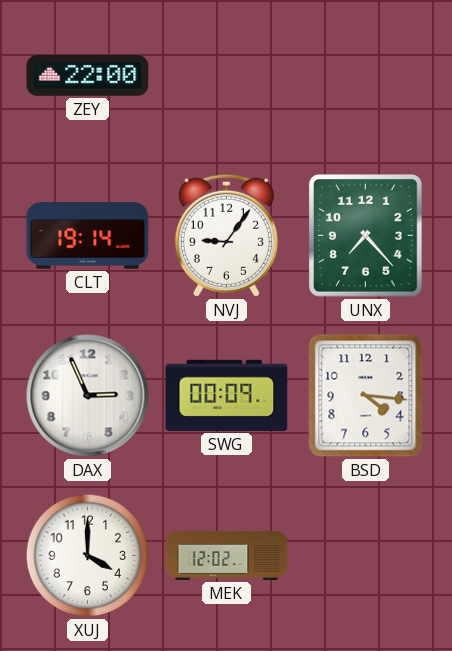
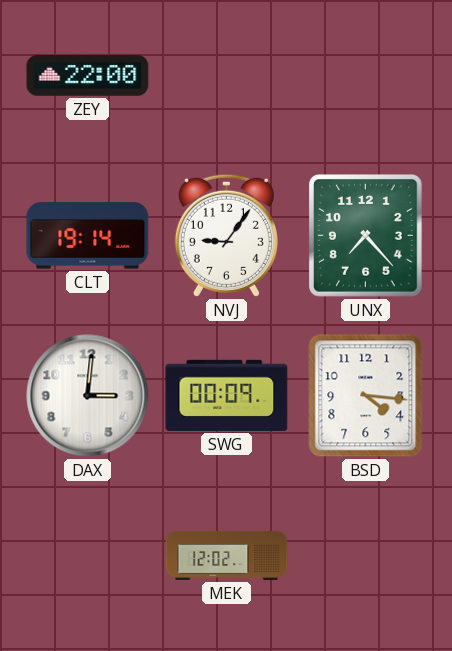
DAX: 2:56 -> 3:01 (88, 396)
XUJ: 4:00 -> none (88, 556)
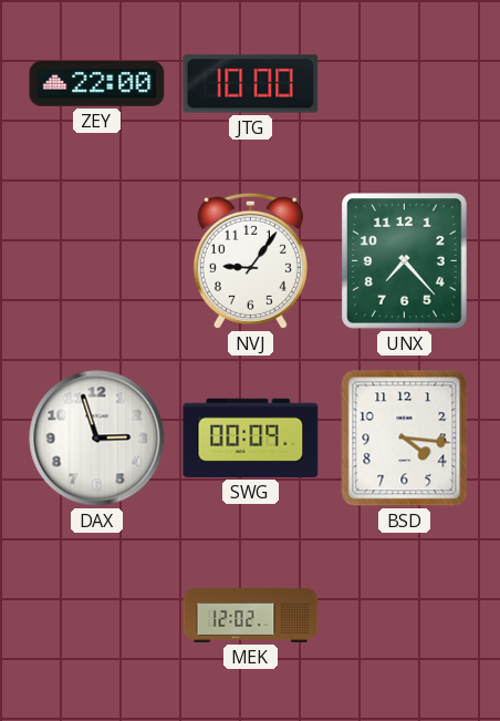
JTG: none -> 10:00 (251, 84)
CLT: 19:14 -> none (88, 236)
DAX: 3:01 -> 2:57 (97, 439)
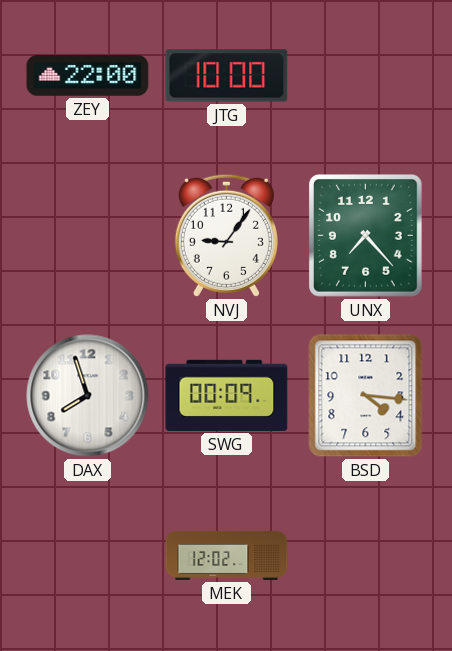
DAX: 2:57 -> 7:57 (88, 396)
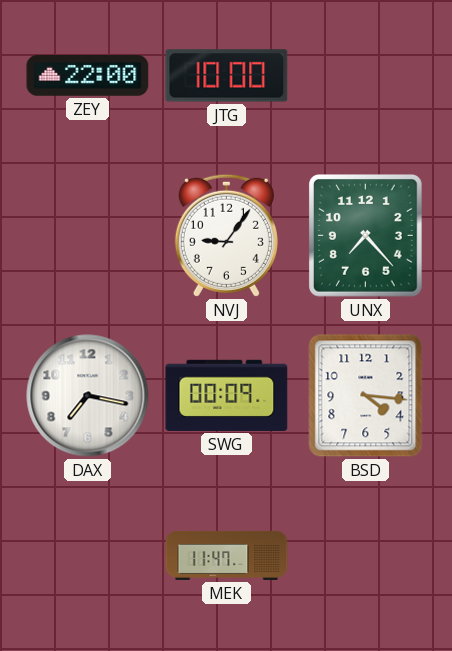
DAX: 7:57 -> 7:17 (88, 396)
MEK: 12:02 -> 11:47 (227, 555)
